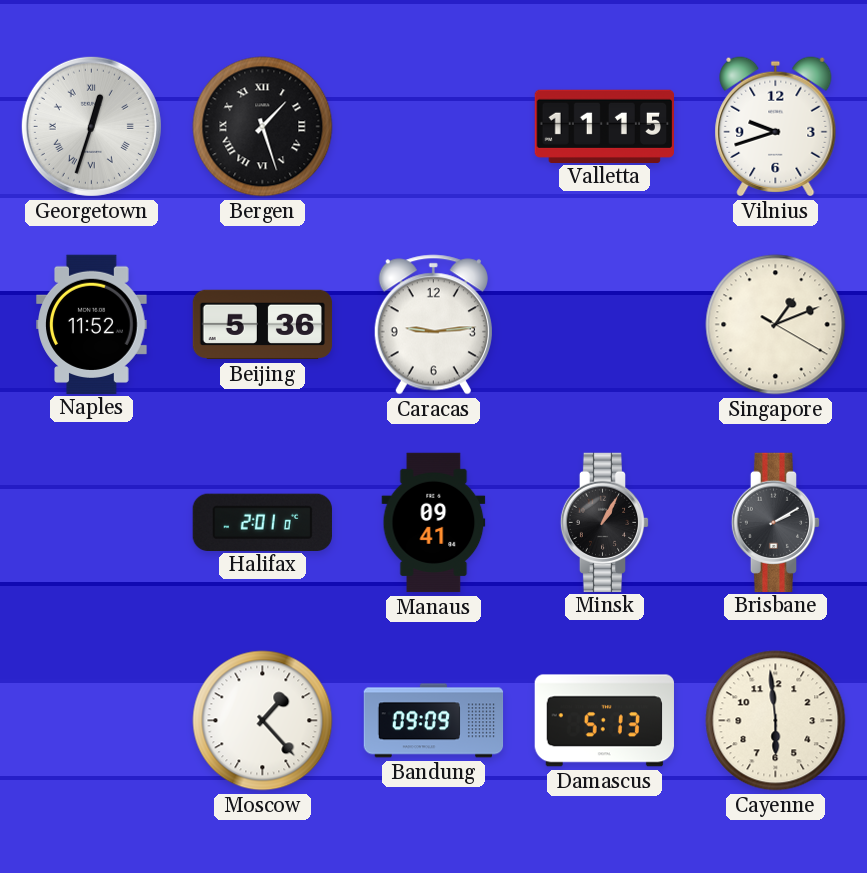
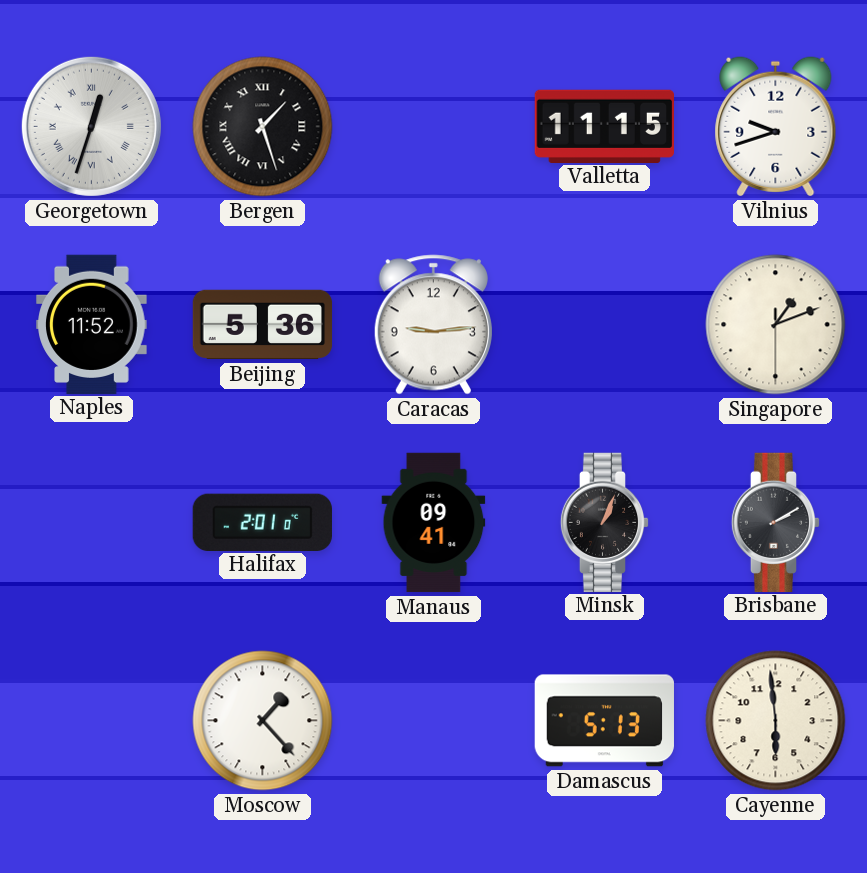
Singapore: 1:11:20 -> 1:11:30 (776, 325)
Minsk: 1:05 -> 1:04 (605, 522)
Bandung: 09:09 -> none (434, 721)
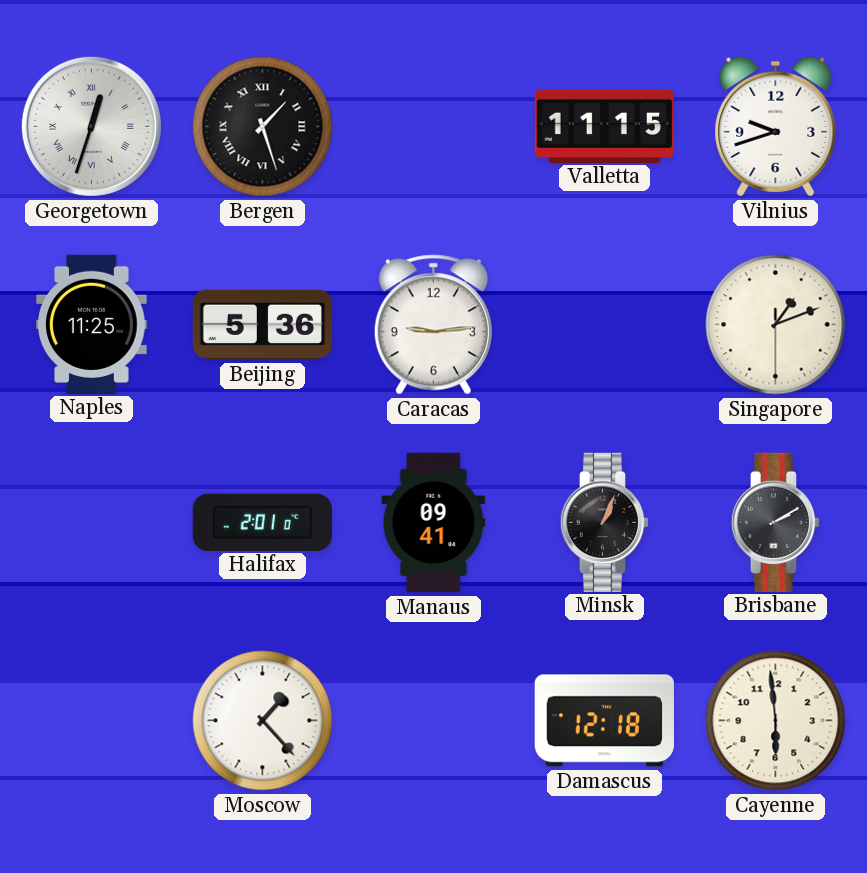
Naples: 11:52 -> 11:25 (92, 324)
Damascus: 5:13 -> 12:18 (604, 721)
